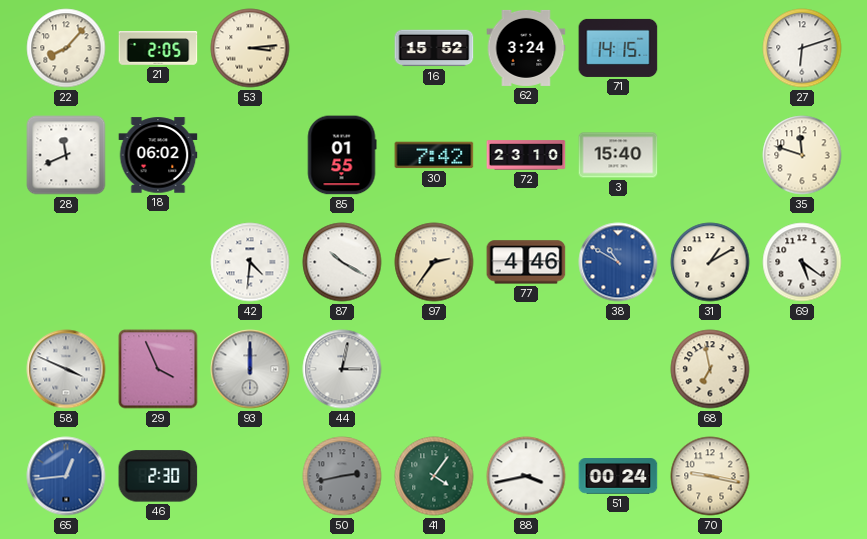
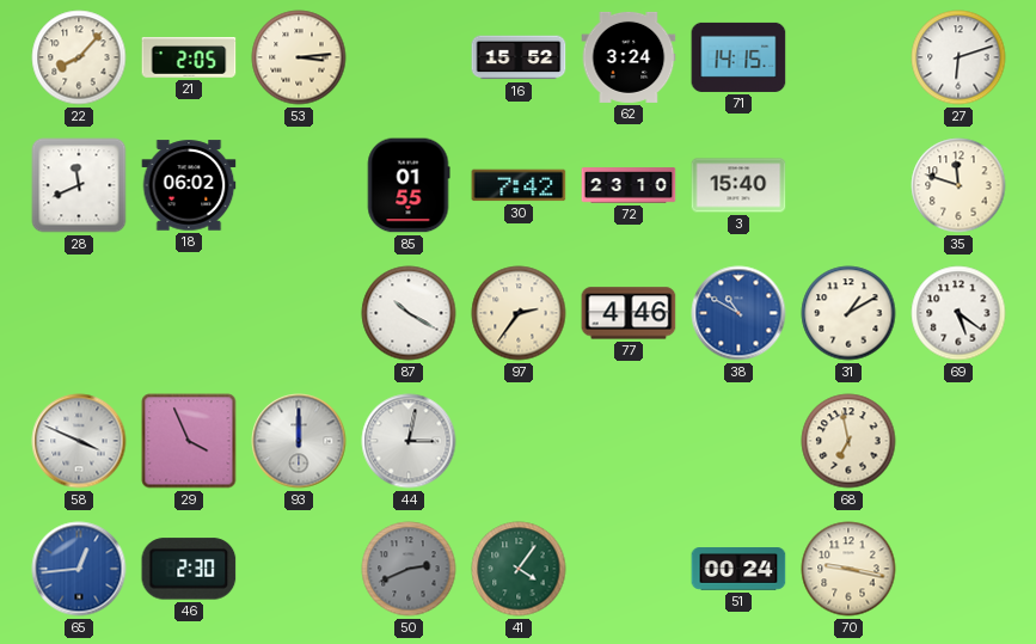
42: 4:31 -> none (250, 262)
50: 2:43 -> 2:41 (409, 569)
88: 3:43 -> none (526, 476)
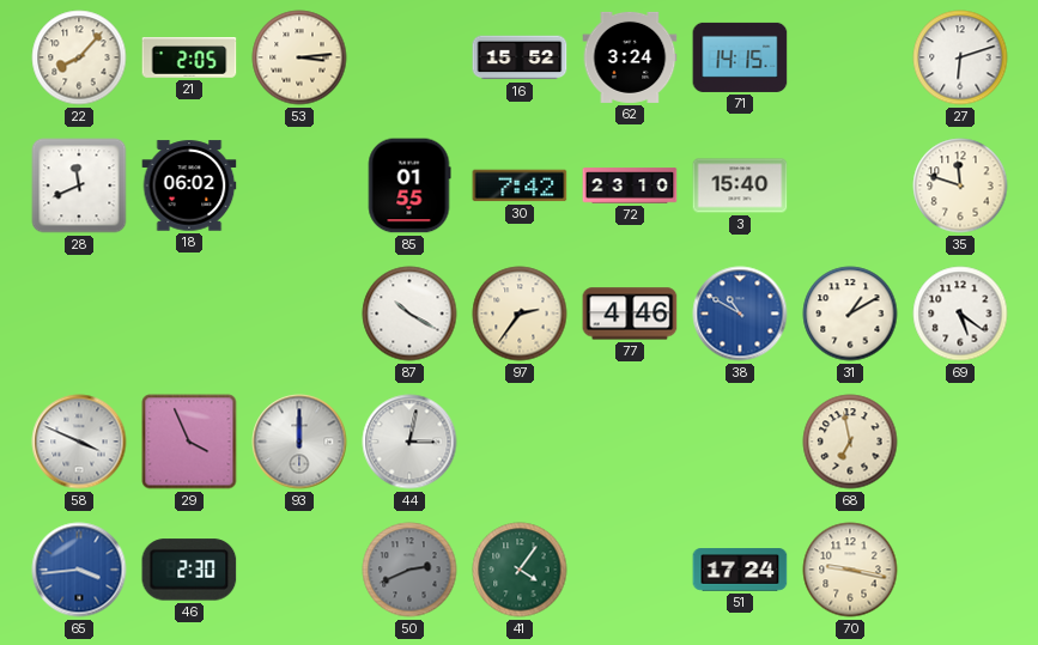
65: 12:44 -> 3:44 (79, 570)
51: 00:24 -> 17:24 (740, 570)
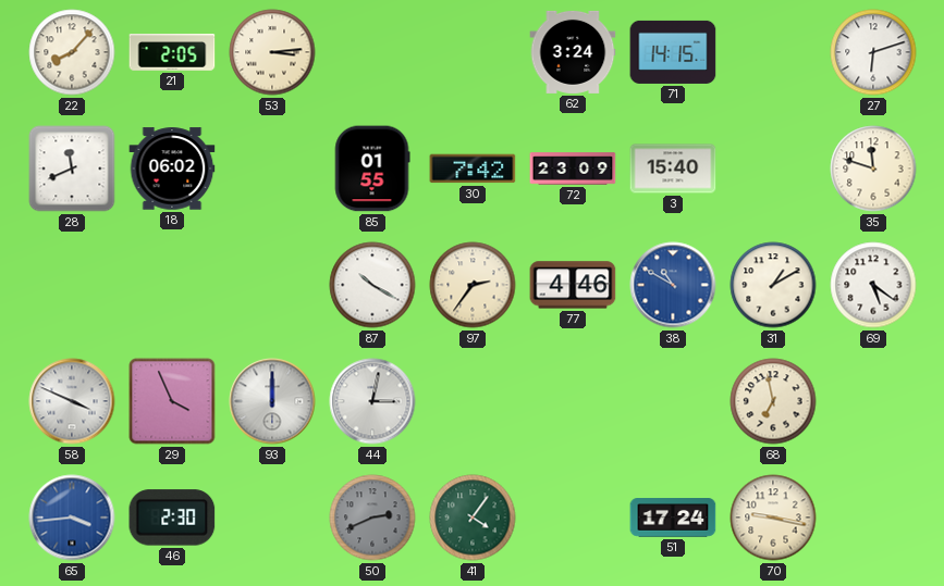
16: 15:52 -> none (520, 57)
72: 23:10 -> 23:09 (573, 169)
